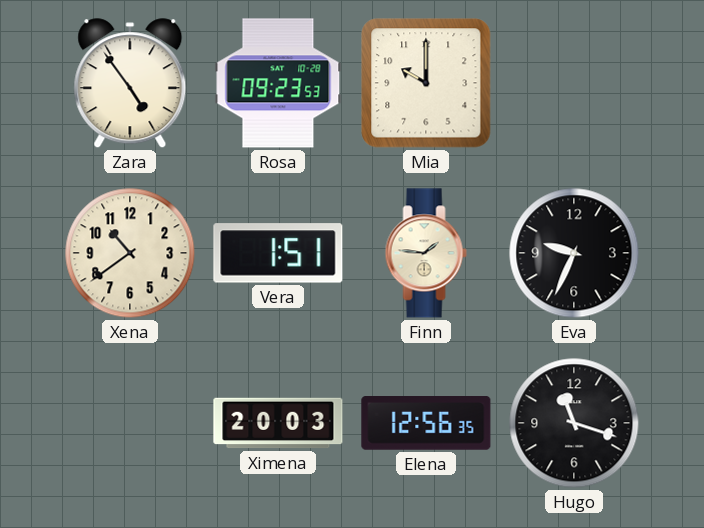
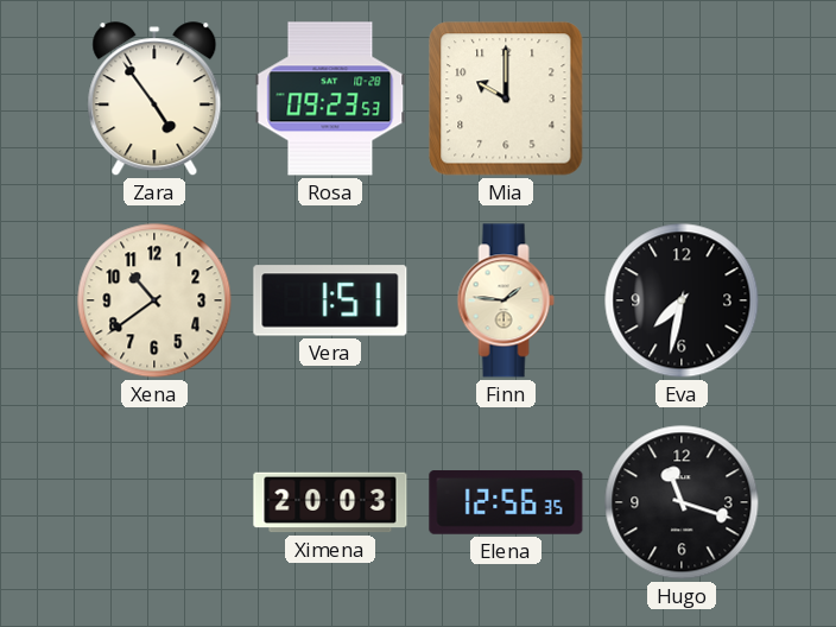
Eva: 9:34 -> 7:32 (682, 300)
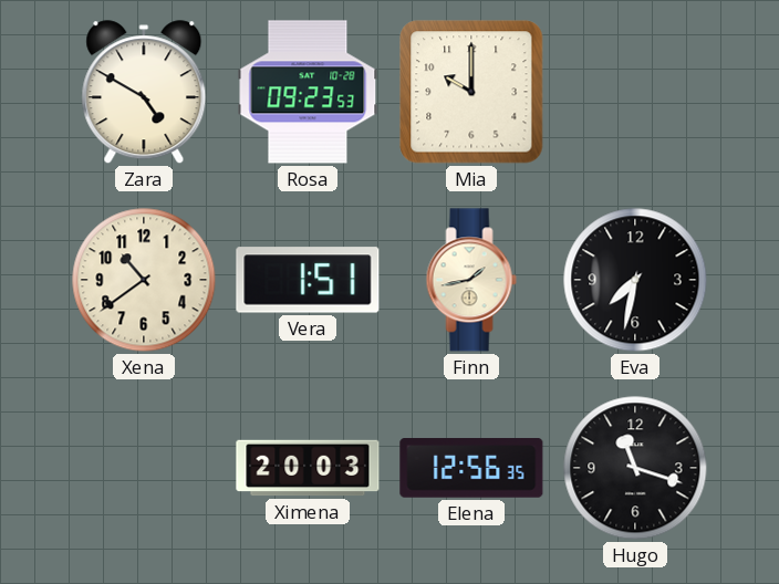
Zara: 4:54 -> 4:50 (144, 93)
Finn: 1:46 -> 1:43 (471, 280)
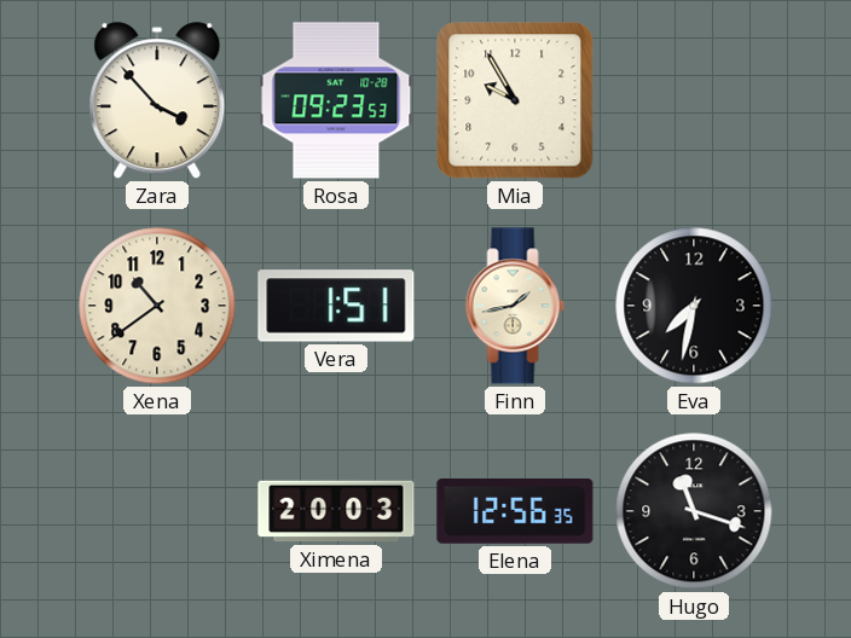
Zara: 4:50 -> 3:53 (157, 101)
Mia: 10:00 -> 9:55 (515, 100)
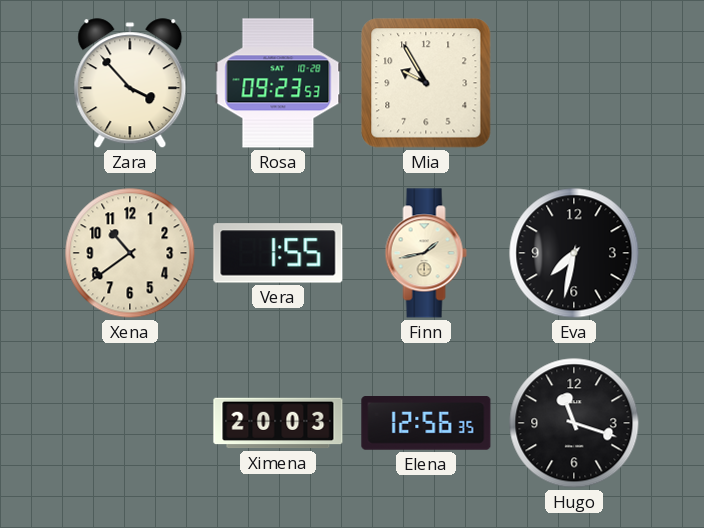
Vera: 1:51 -> 1:55 (278, 253)
